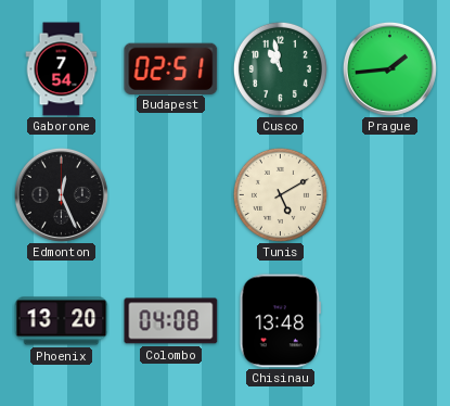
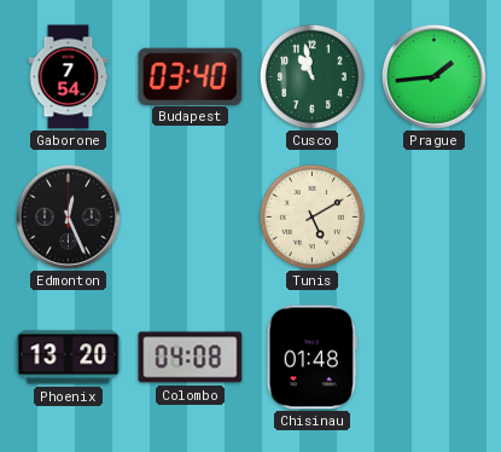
Budapest: 02:51 -> 03:40 (191, 76)
Chisinau: 13:48 -> 01:48 (311, 358)
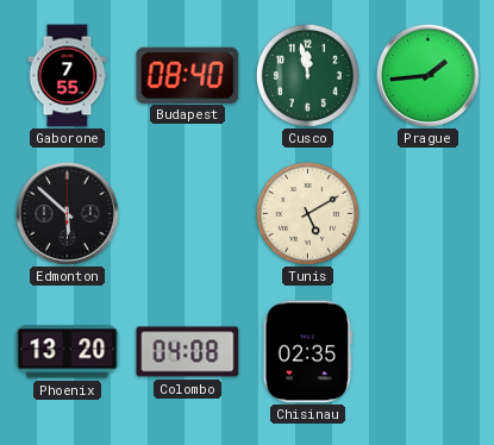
Gaborone: 7:54 -> 7:55 (68, 76)
Budapest: 03:40 -> 08:40 (188, 75)
Cusco: 10:58 -> 11:58 (307, 75)
Edmonton: 12:26 -> 5:52 (67, 213)
Chisinau: 01:48 -> 02:35 (307, 352)
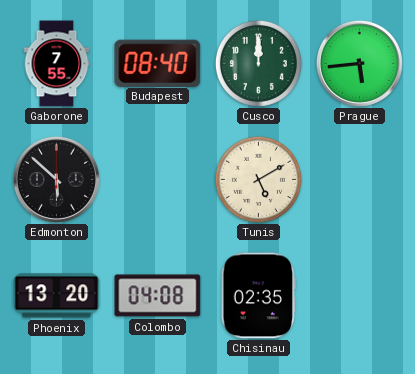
Cusco: 11:58 -> 12:00 (258, 63)
Prague: 1:44 -> 5:44 (359, 63)
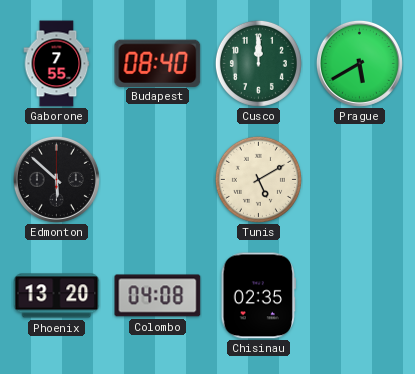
Prague: 5:44 -> 5:40 (359, 63)
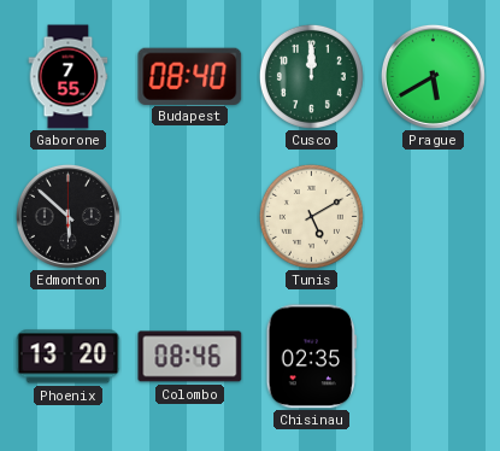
Colombo: 04:08 -> 08:46 (190, 357)
